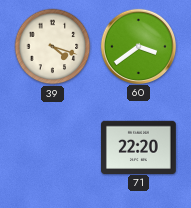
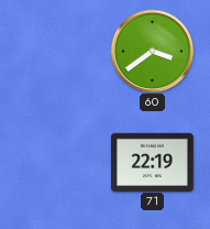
39: 4:18 -> none (53, 47)
71: 22:20 -> 22:19 (153, 162)
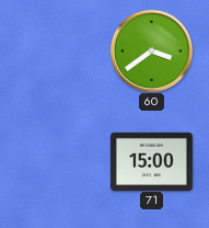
71: 22:19 -> 15:00 (152, 161)
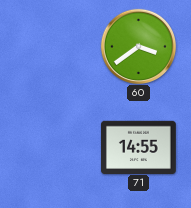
71: 15:00 -> 14:55 (139, 147)
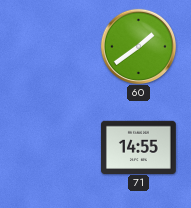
60: 3:39 -> 1:39 (138, 46)
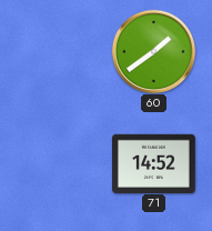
71: 14:55 -> 14:52 (154, 163)
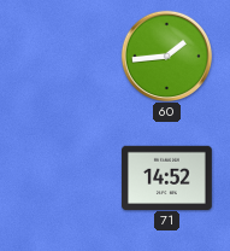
60: 1:39 -> 1:44 (166, 56)
